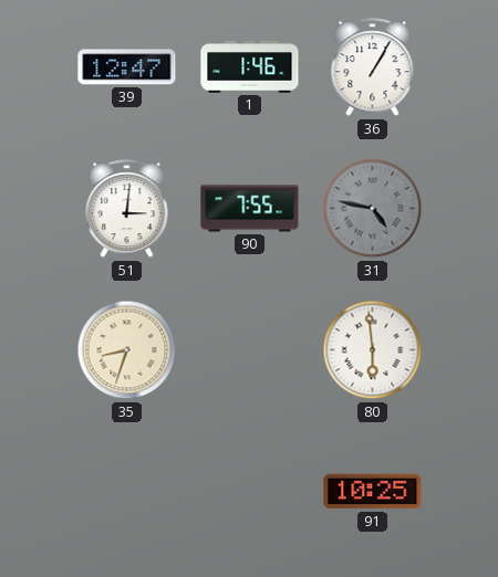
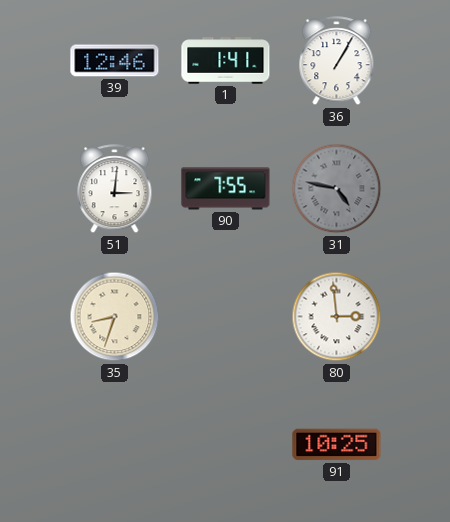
39: 12:47 -> 12:46 (115, 61)
1: 1:46 -> 1:41 (226, 61)
80: 5:59 -> 2:59 (337, 317)
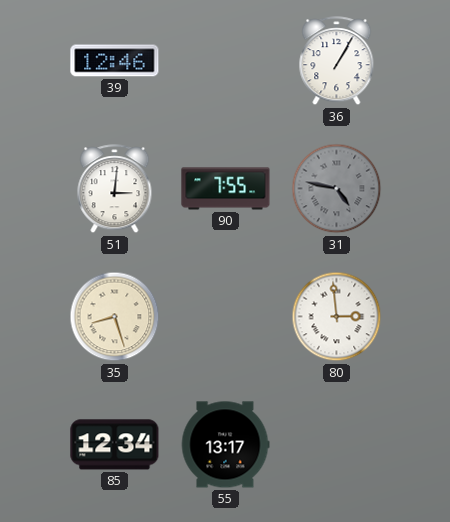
1: 1:41 -> none (226, 61)
35: 8:33 -> 8:27 (115, 317)
85: none -> 12:34 (115, 445)
55: none -> 13:17 (225, 445)
91: 10:25 -> none (337, 445)
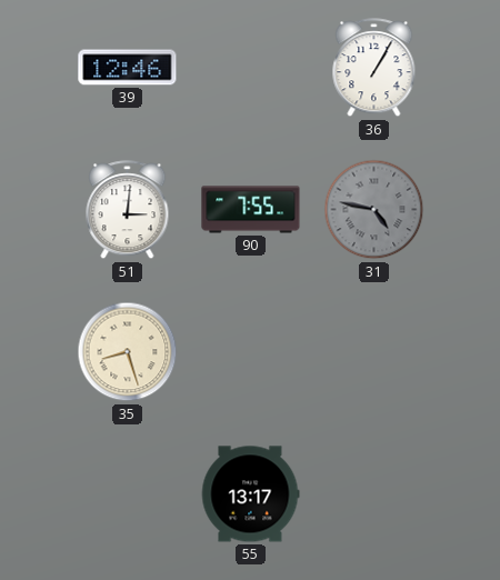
80: 2:59 -> none (337, 317)
85: 12:34 -> none (115, 445)
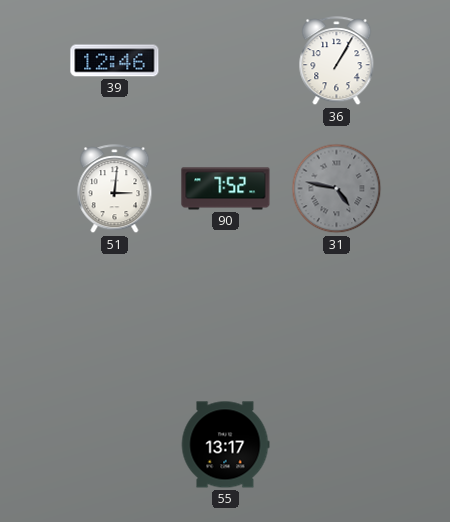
90: 7:55 -> 7:52 (226, 189)
35: 8:27 -> none (128, 352)
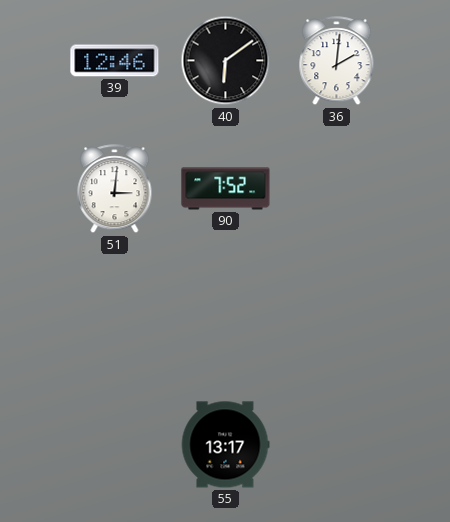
40: none -> 6:09 (226, 61)
36: 1:05 -> 2:01 (337, 61)
31: 4:47 -> none (337, 189)
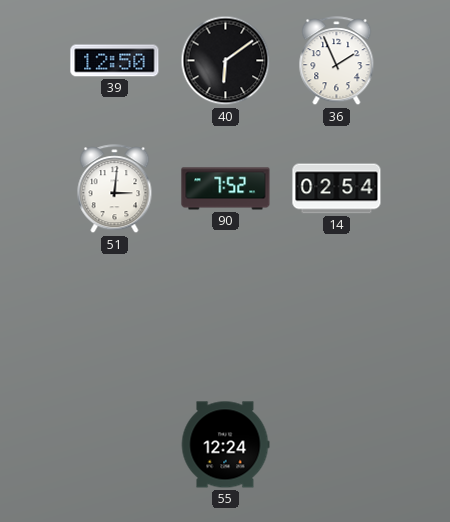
39: 12:46 -> 12:50 (115, 61)
36: 2:01 -> 1:56 (337, 61)
14: none -> 02:54 (337, 189)
55: 13:17 -> 12:24 (225, 445)
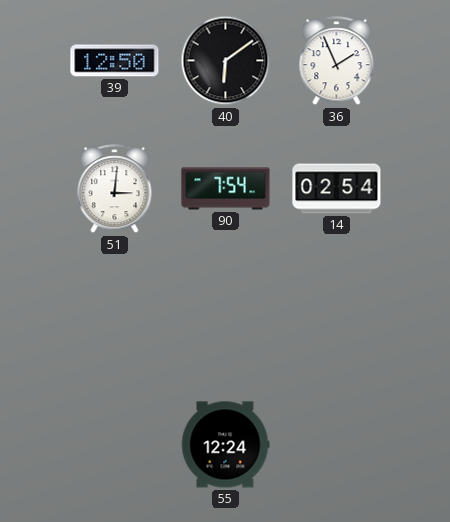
90: 7:52 -> 7:54 (226, 189)
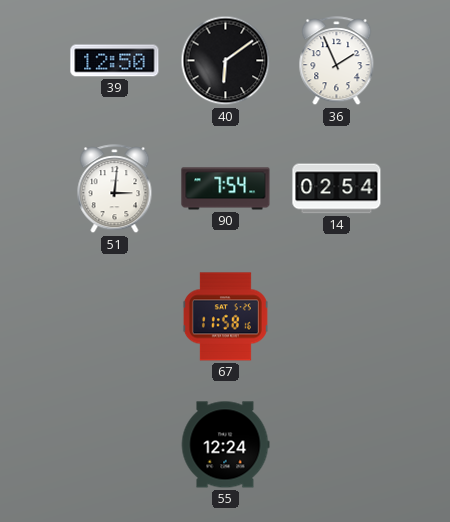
67: none -> 11:58 (225, 317)
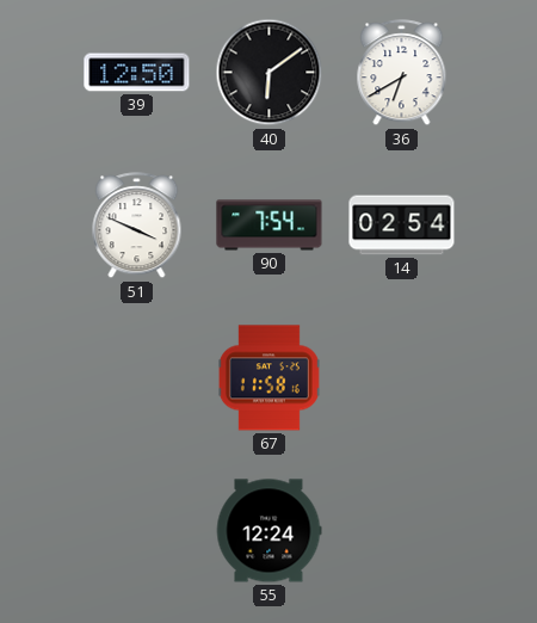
36: 1:56 -> 6:40 (402, 73)
51: 3:01 -> 3:49 (137, 226)
